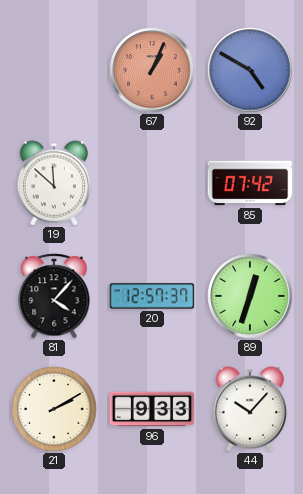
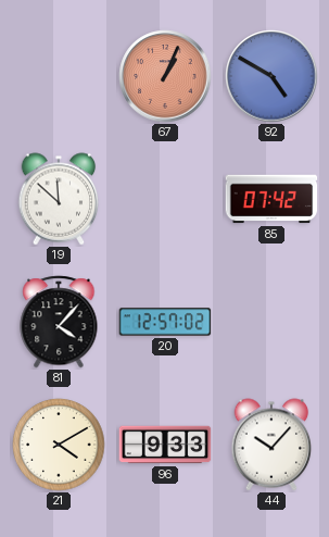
20: 12:57:37 -> 12:57:02 (165, 322)
89: 12:33 -> none (250, 296)
21: 2:10 -> 4:10 (59, 445)
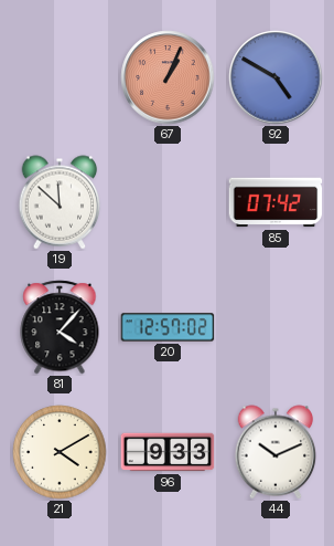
44: 10:07 -> 10:11 (276, 452)
